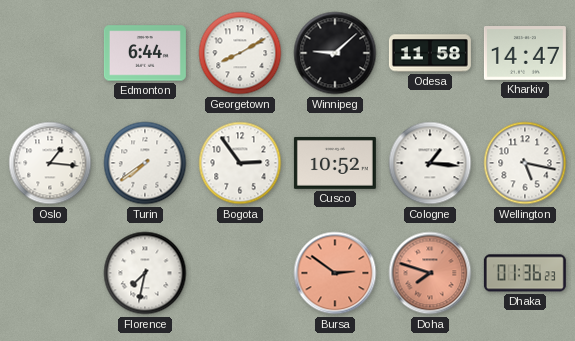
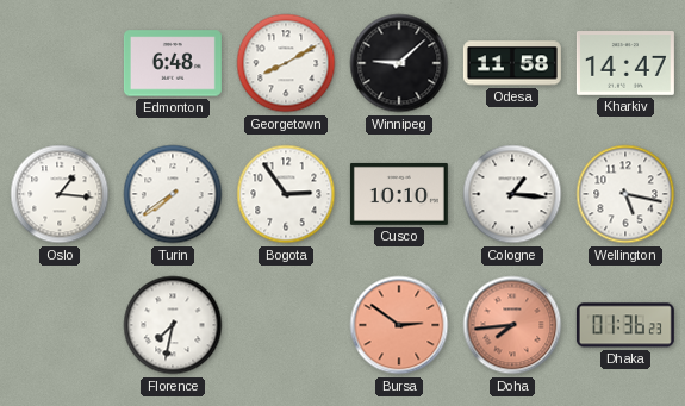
Edmonton: 6:44 -> 6:48 (173, 63)
Cusco: 10:52 -> 10:10 (399, 194)
Doha: 7:48 -> 7:44 (512, 325)
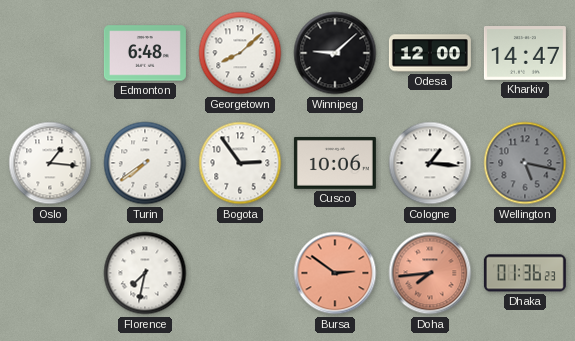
Georgetown: 8:10 -> 8:08 (240, 53)
Odesa: 11:58 -> 12:00 (430, 53)
Cusco: 10:10 -> 10:06 (335, 163)
Wellington dial: white -> grey (525, 163)
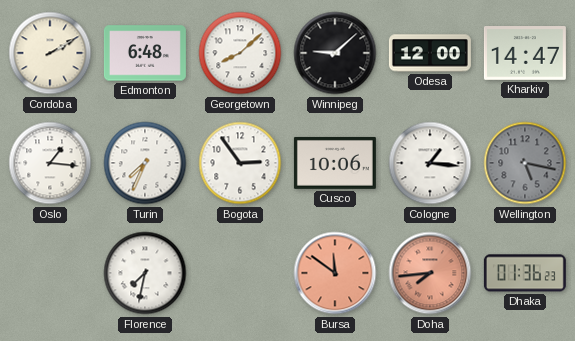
Cordoba: none -> 2:10 (50, 53)
Turin: 7:39 -> 7:34 (145, 163)
Bursa: 2:51 -> 11:51 (335, 273)
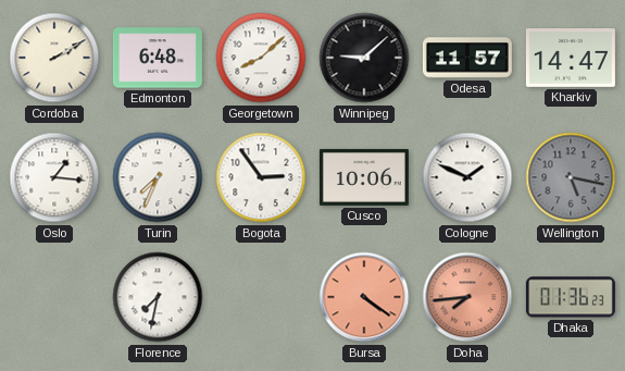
Odesa: 12:00 -> 11:57 (467, 58)
Cologne: 1:16 -> 1:49 (467, 177)
Bursa: 11:51 -> 4:21 (364, 297)
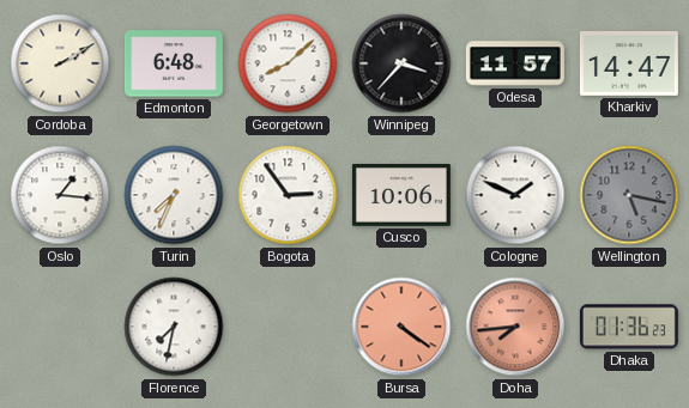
Winnipeg: 9:08 -> 3:37 (401, 63)
